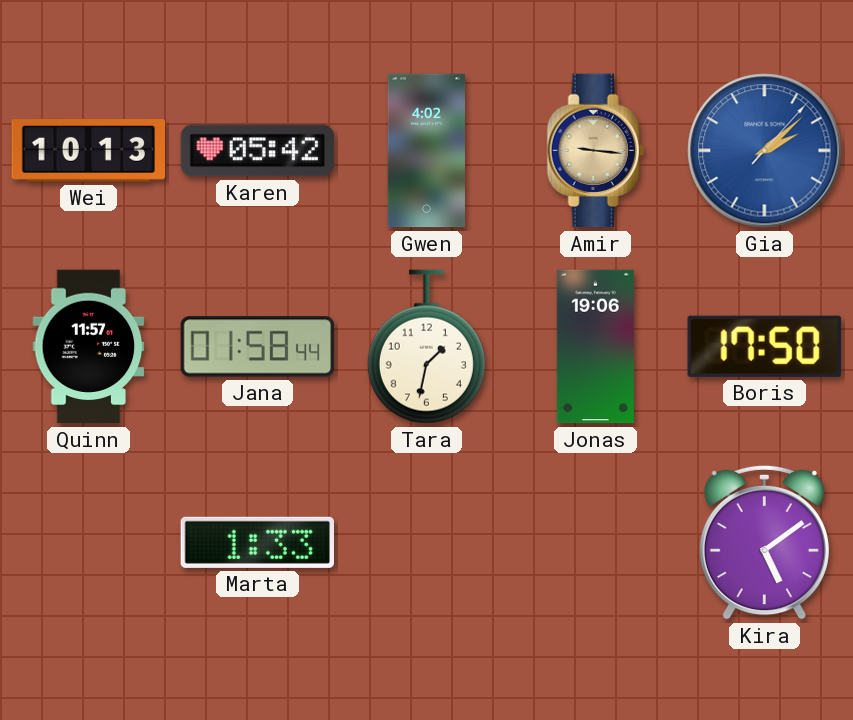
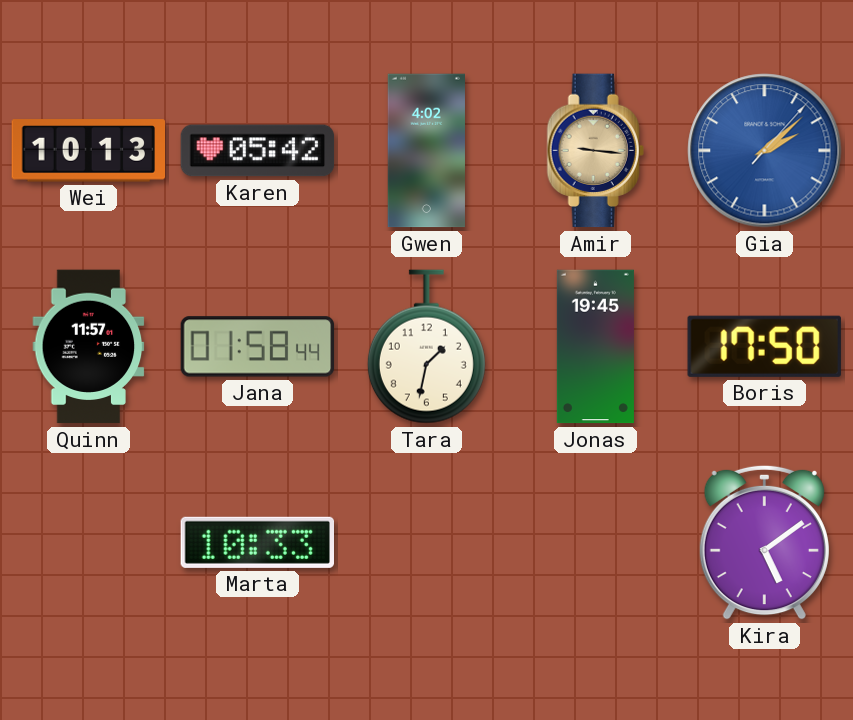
Jonas: 19:06 -> 19:45 (595, 347)
Marta: 1:33 -> 10:33 (257, 542)
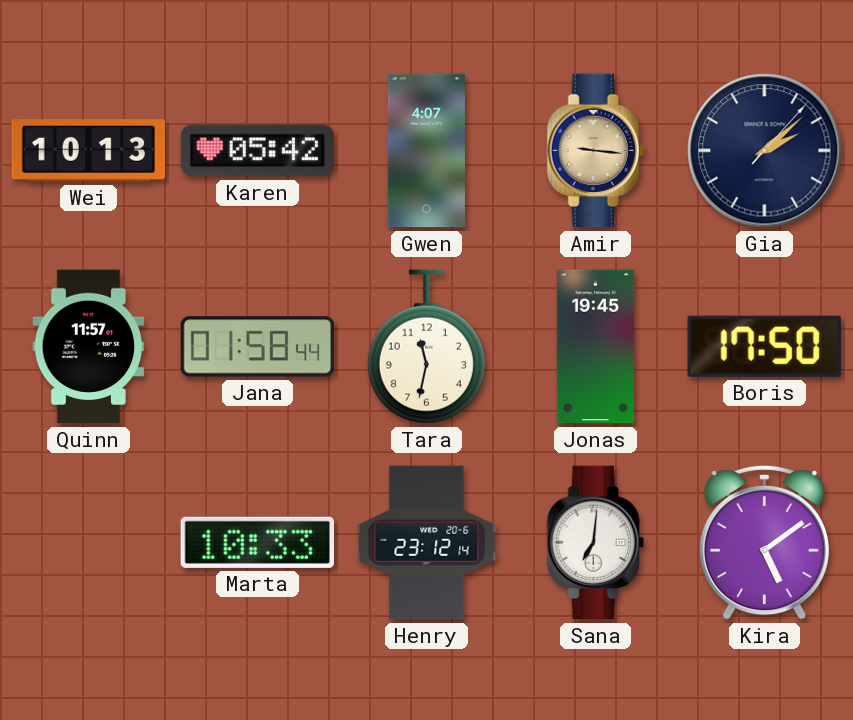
Gwen: 4:02 -> 4:07 (426, 151)
Gia dial: blue -> navy (765, 151)
Tara: 1:32 -> 11:32 (426, 347)
Henry: none -> 23:12 (427, 543)
Sana: none -> 7:01 (595, 543)
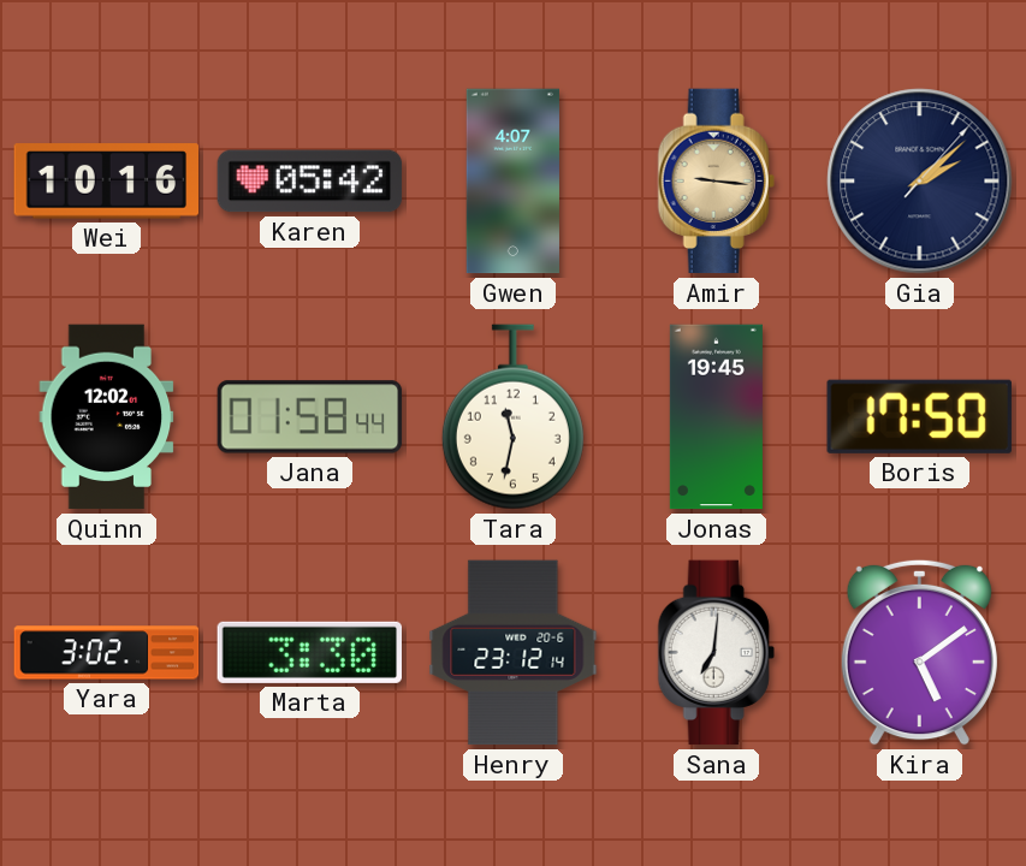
Wei: 10:13 -> 10:16 (107, 182)
Quinn: 11:57 -> 12:02 (107, 417)
Yara: none -> 3:02 (107, 653)
Marta: 10:33 -> 3:30 (309, 652)
